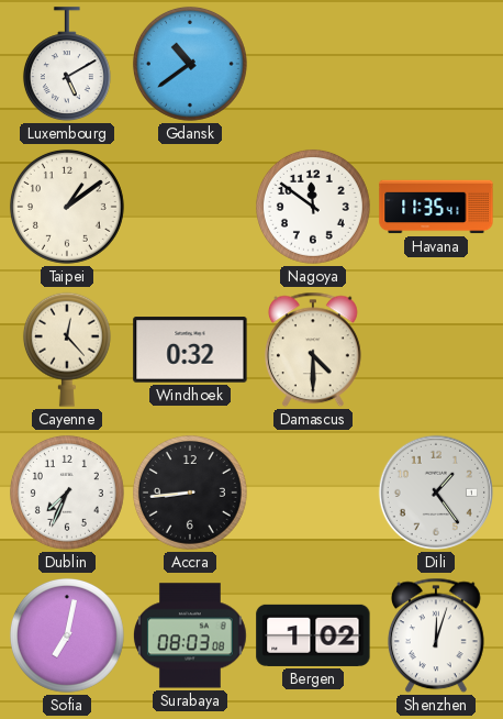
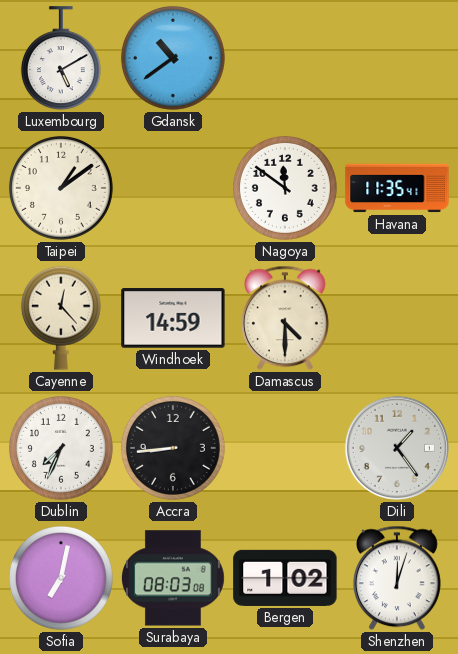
Windhoek: 0:32 -> 14:59 (173, 318)
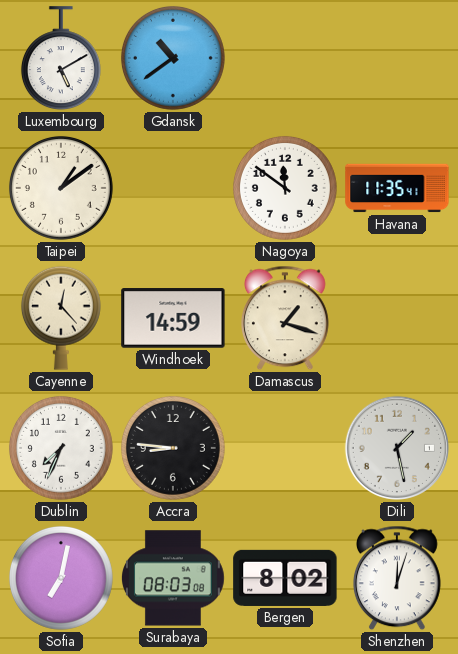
Damascus: 4:30 -> 1:18 (285, 318)
Accra: 8:44 -> 8:46 (173, 448)
Dili: 1:24 -> 1:28 (397, 448)
Bergen: 1:02 -> 8:02 (285, 578)
